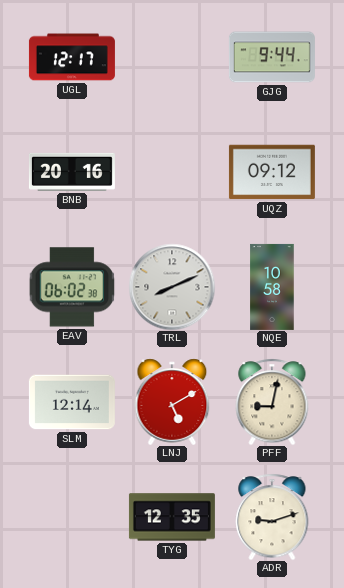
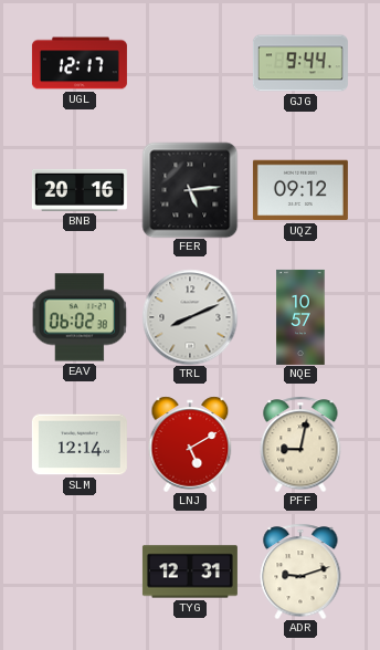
FER: none -> 5:14 (190, 190)
NQE: 10:58 -> 10:57 (300, 317)
TYG: 12:35 -> 12:31 (190, 572)
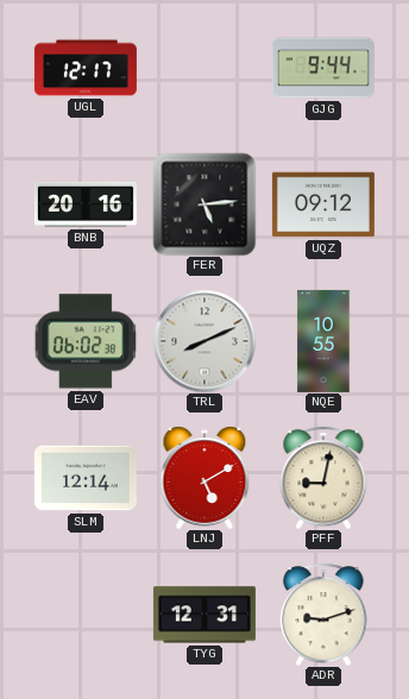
NQE: 10:57 -> 10:55 (323, 341)
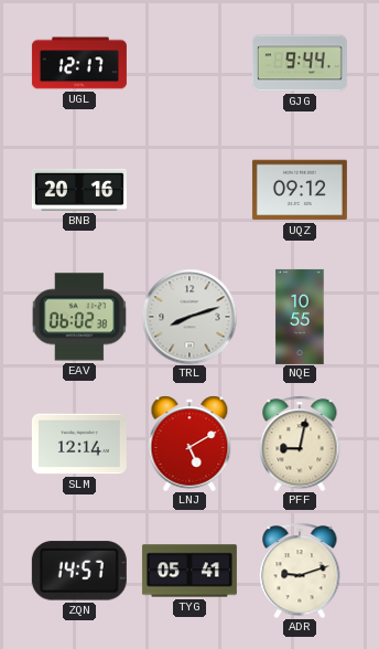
FER: 5:14 -> none (204, 204)
TRL: 8:11 -> 8:12 (189, 317)
ZQN: none -> 14:57 (79, 571)
TYG: 12:31 -> 05:41 (189, 571)
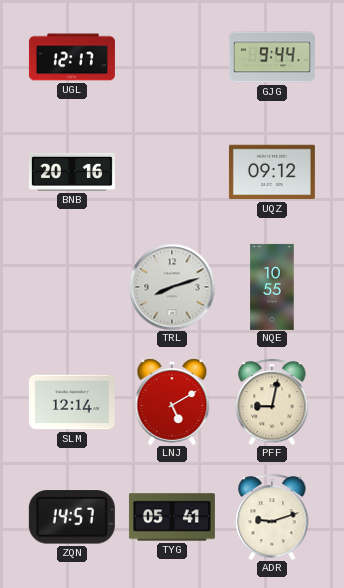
EAV: 06:02 -> none (79, 317)
